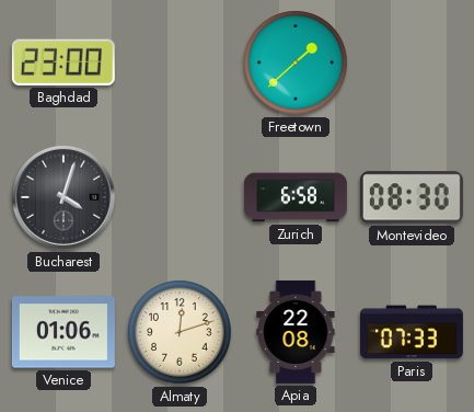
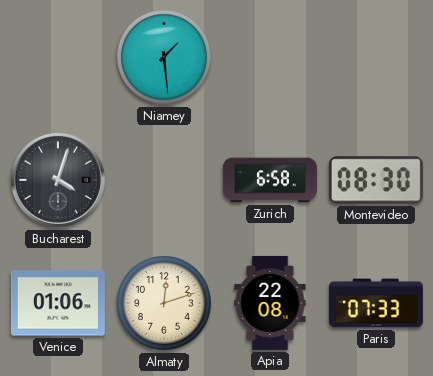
Baghdad: 23:00 -> none (63, 62)
Niamey: none -> 1:29 (165, 58)
Freetown: 1:38 -> none (297, 64)
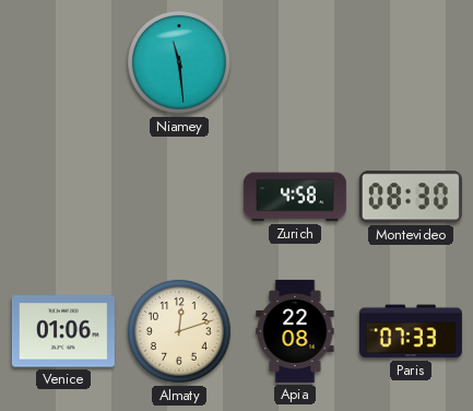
Niamey: 1:29 -> 11:29 (180, 63)
Bucharest: 4:03 -> none (58, 180)
Zurich: 6:58 -> 4:58 (295, 197)
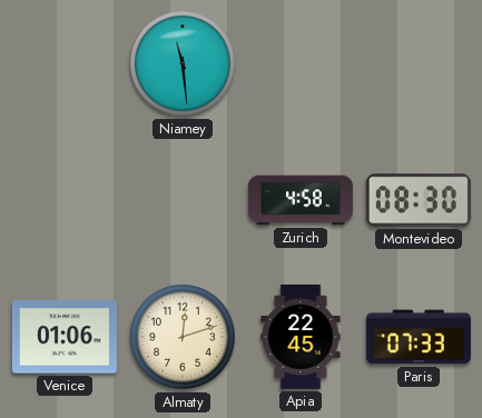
Apia: 22:08 -> 22:45 (301, 337)
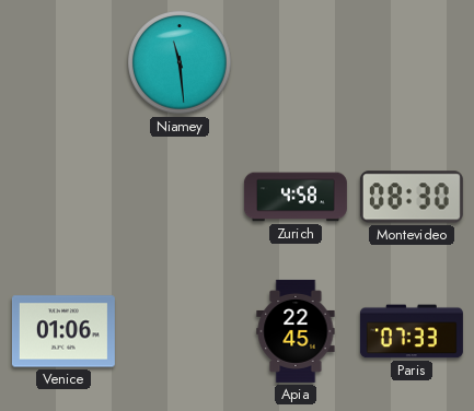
Almaty: 12:12 -> none (184, 338)
